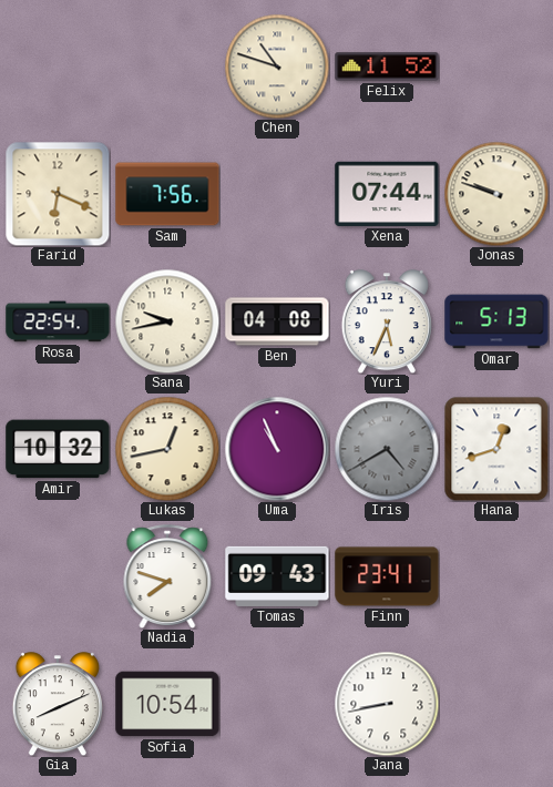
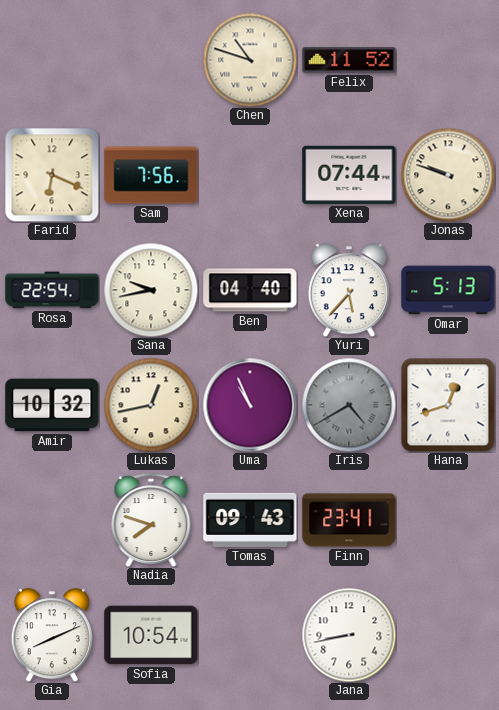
Ben: 04:08 -> 04:40 (250, 290)
Yuri: 5:34 -> 5:37 (349, 290)
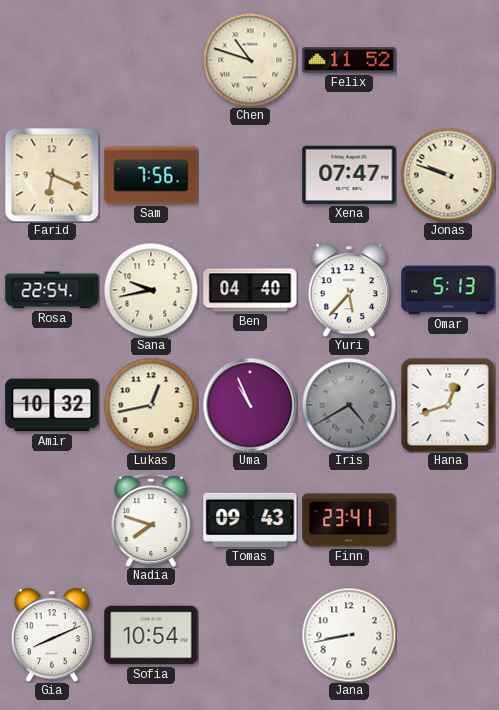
Xena: 07:44 -> 07:47 (349, 175)
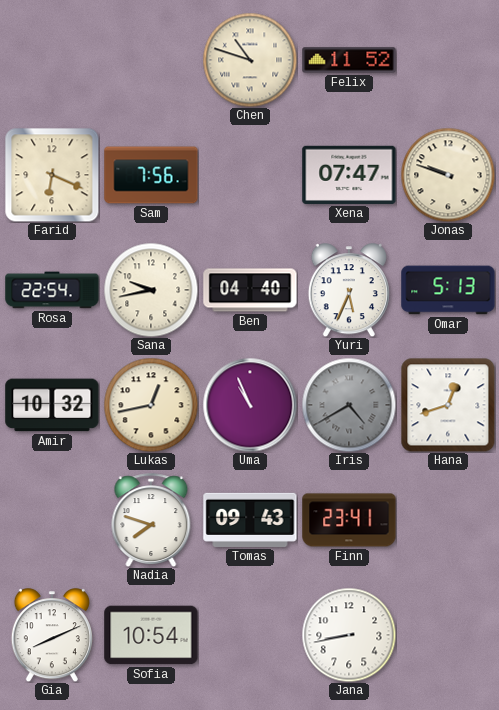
Yuri: 5:37 -> 5:34 (349, 290)
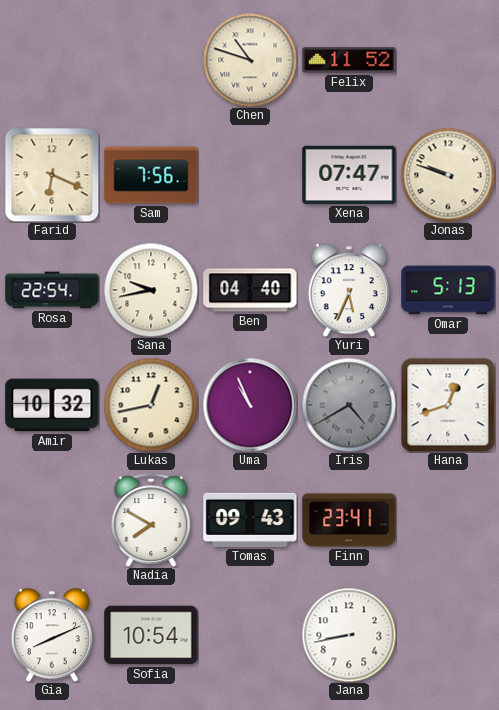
Nadia: 7:48 -> 7:50 (151, 520)
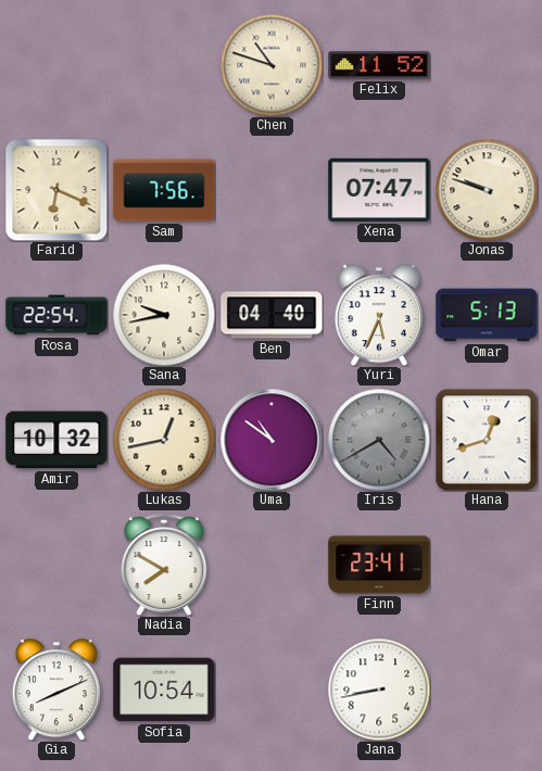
Uma: 10:56 -> 10:51 (272, 440)
Tomas: 09:43 -> none (250, 520)
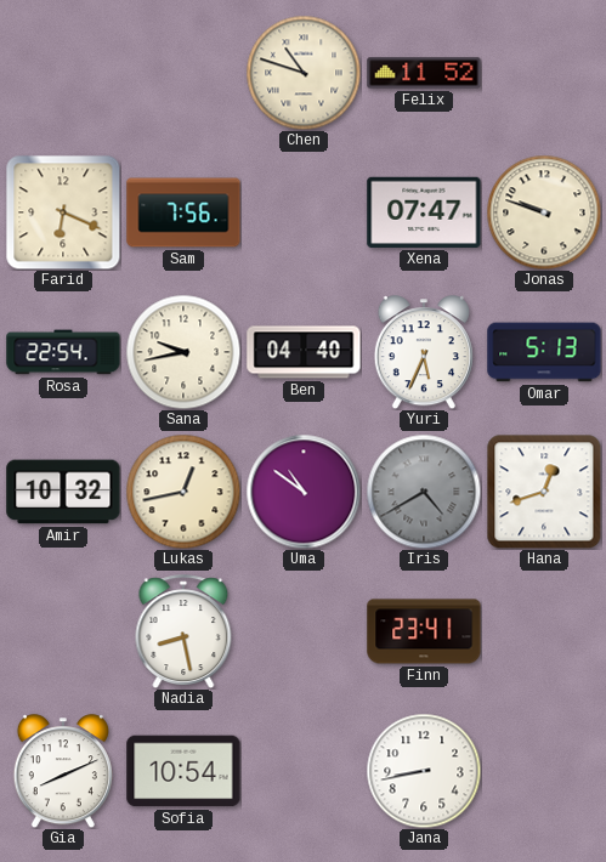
Nadia: 7:50 -> 8:28 (183, 631)
